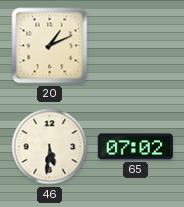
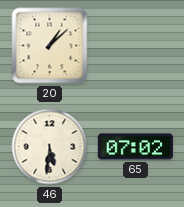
20: 1:11 -> 1:08 (50, 46)
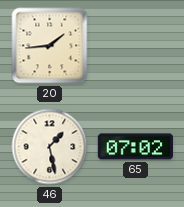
20: 1:08 -> 1:44 (50, 46)
46: 5:31 -> 1:28 (50, 147)
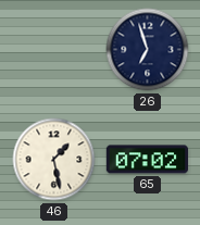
20: 1:44 -> none (50, 46)
26: none -> 6:57 (148, 50)
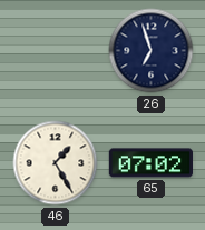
46: 1:28 -> 1:25 (56, 163)
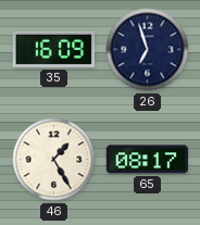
35: none -> 16:09 (53, 49)
65: 07:02 -> 08:17 (148, 160)
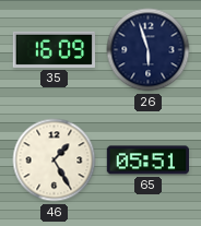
26: 6:57 -> 5:57 (149, 50)
65: 08:17 -> 05:51 (149, 160)
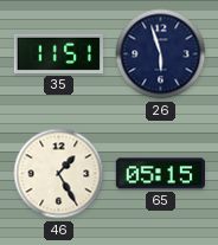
35: 16:09 -> 11:51 (58, 53)
65: 05:51 -> 05:15 (161, 174)
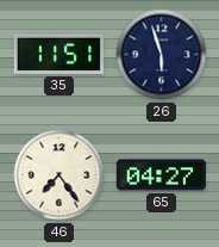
46: 1:25 -> 7:24 (60, 175)
65: 05:15 -> 04:27 (162, 175)
